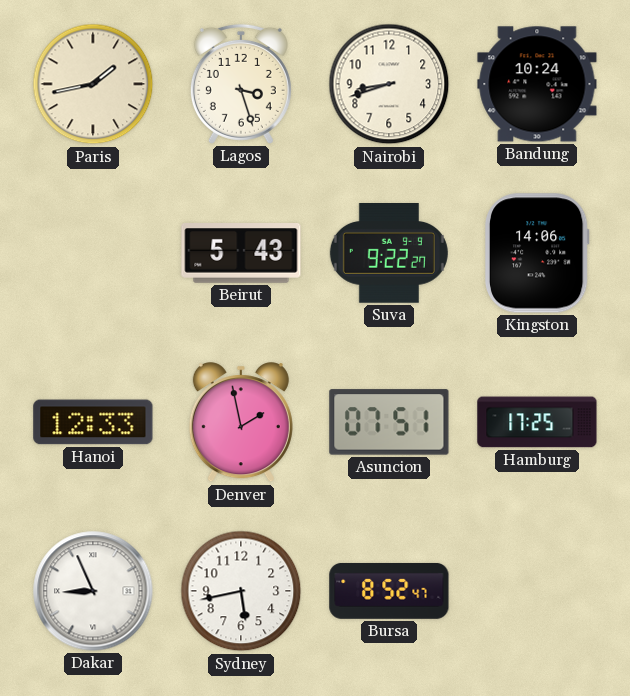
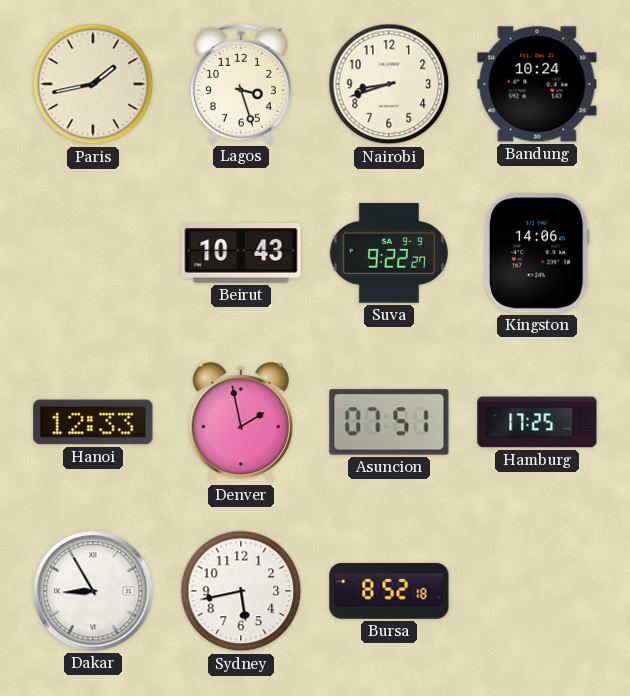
Beirut: 5:43 -> 10:43 (241, 253)
Dakar: 8:56 -> 8:55 (93, 591)
Bursa: 8:52:47 -> 8:52:18 (389, 591)
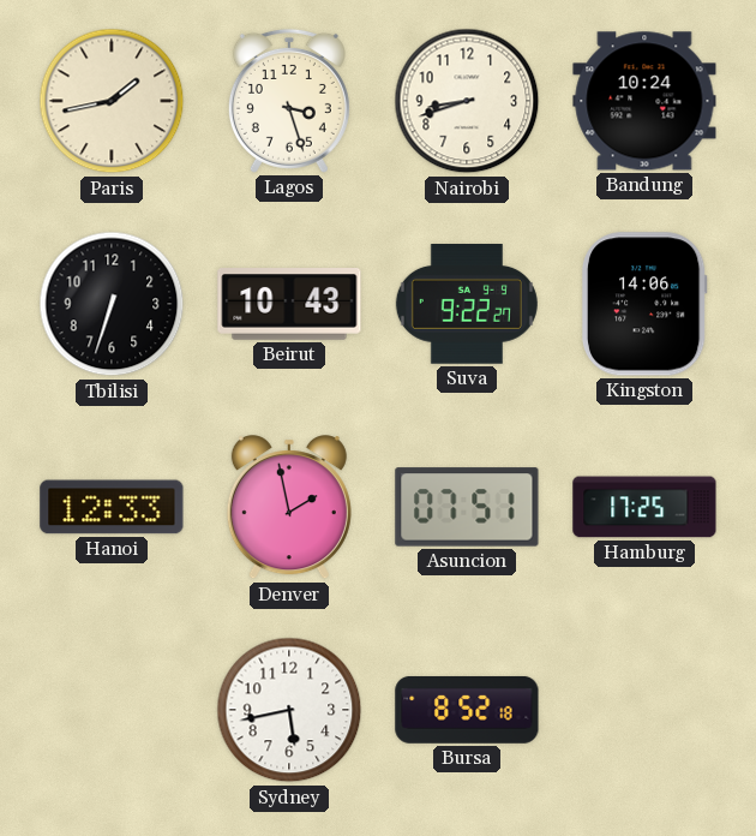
Tbilisi: none -> 6:33 (112, 304)
Dakar: 8:55 -> none (93, 591)
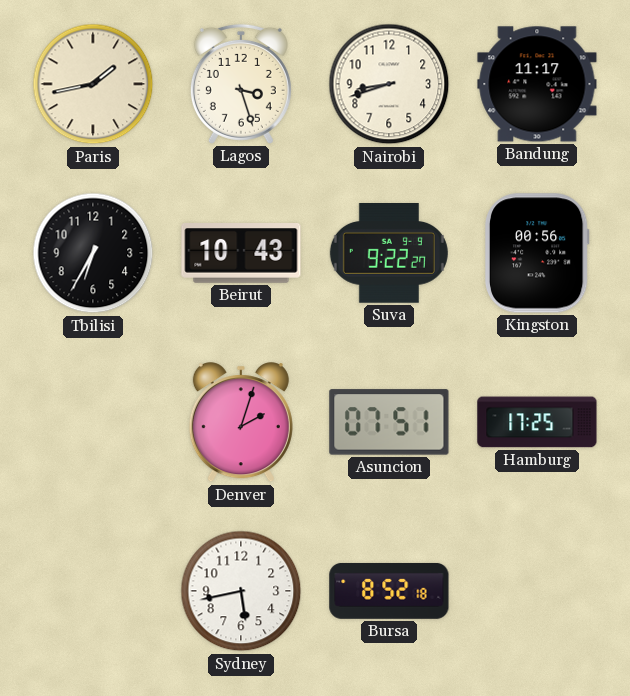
Bandung: 10:24 -> 11:17 (537, 84)
Tbilisi: 6:33 -> 6:35 (93, 253)
Kingston: 14:06 -> 00:56 (537, 253)
Hanoi: 12:33 -> none (112, 507)
Denver: 1:58 -> 2:03 (241, 423)
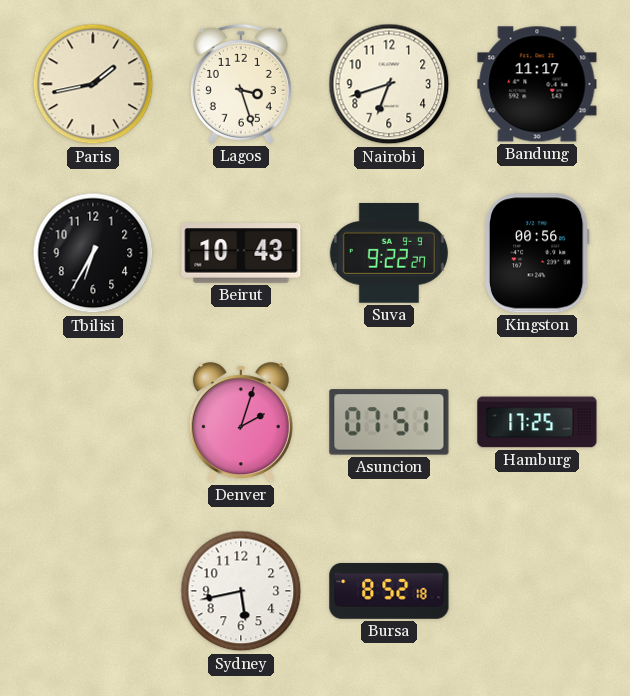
Nairobi: 8:42 -> 6:42 (389, 84)
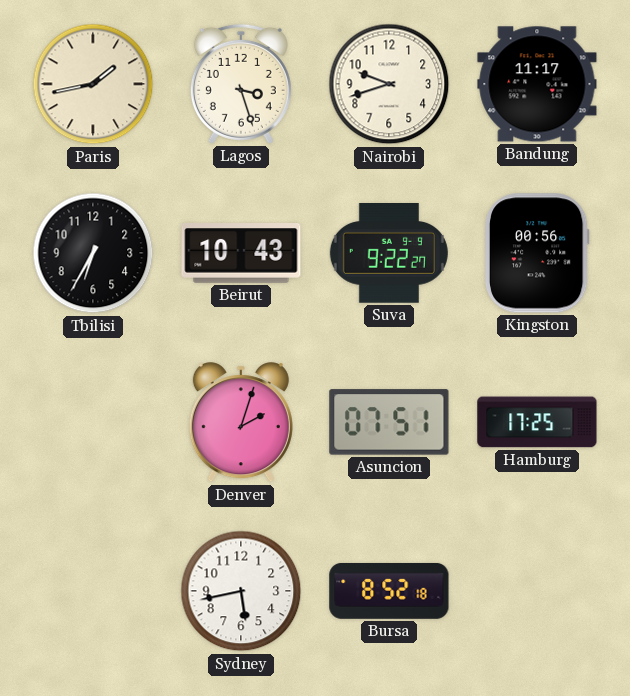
Nairobi: 6:42 -> 9:42 (389, 84)
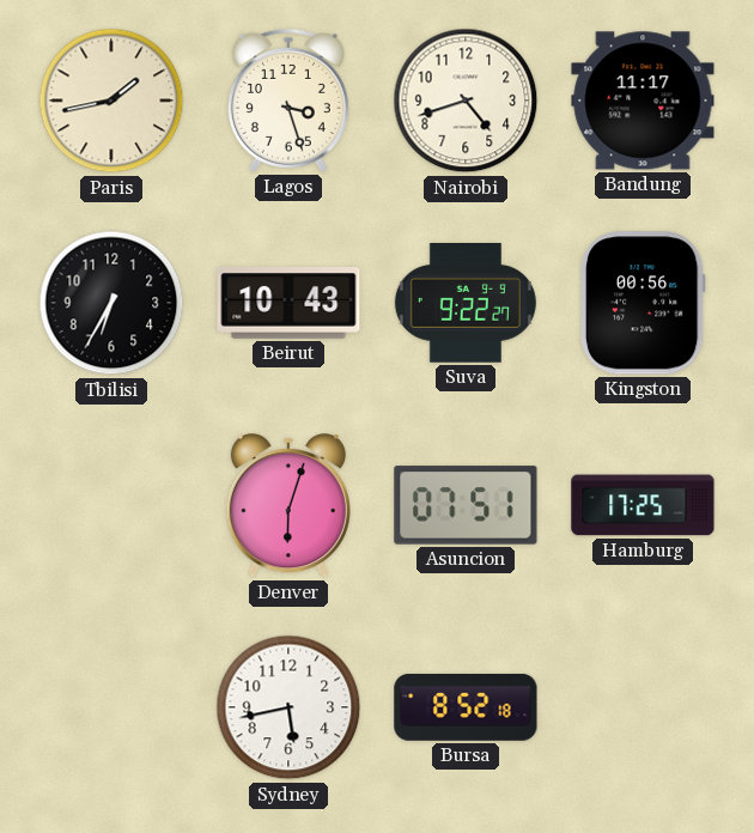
Nairobi: 9:42 -> 4:42 (466, 101)
Denver: 2:03 -> 6:03 (288, 506)
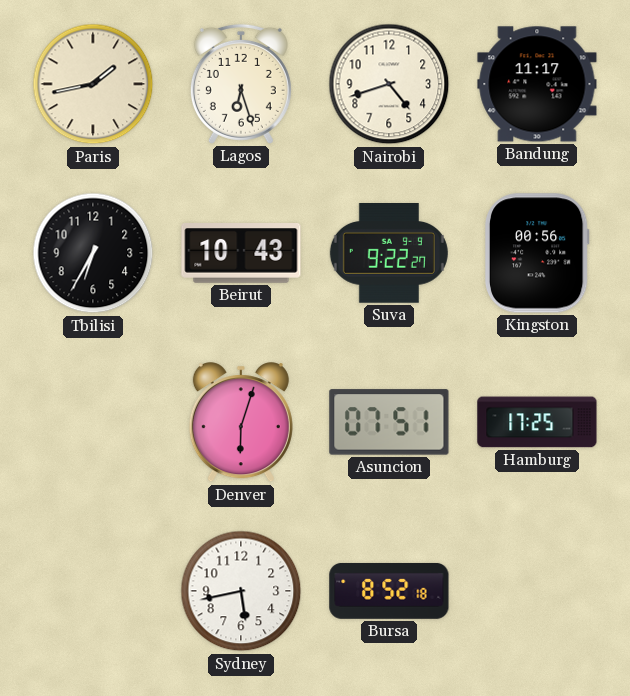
Lagos: 3:27 -> 6:27 (241, 84)
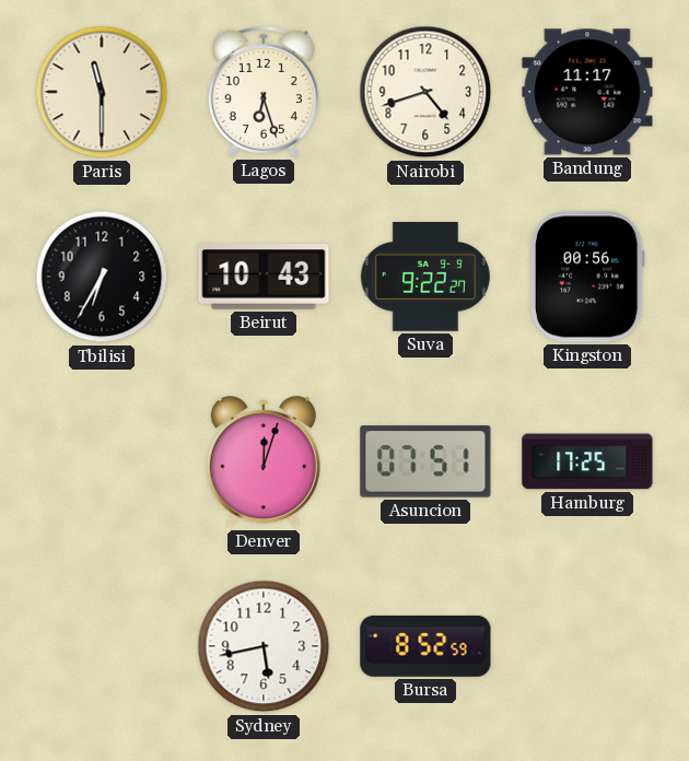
Paris: 1:43 -> 11:30 (102, 92)
Denver: 6:03 -> 12:03 (264, 463)
Bursa: 8:52:18 -> 8:52:59 (425, 646)
